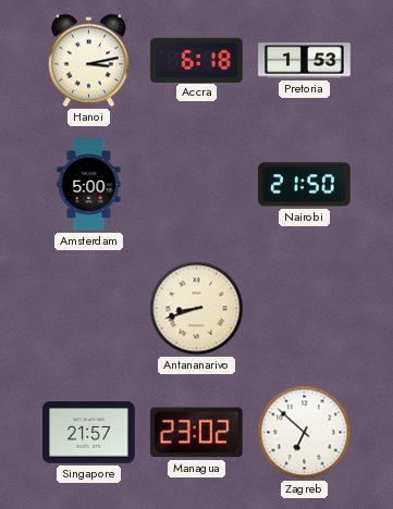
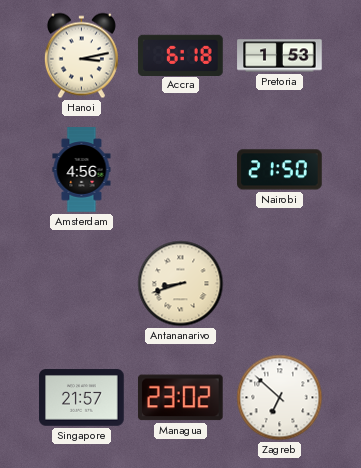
Amsterdam: 5:00 -> 4:56 (82, 170)
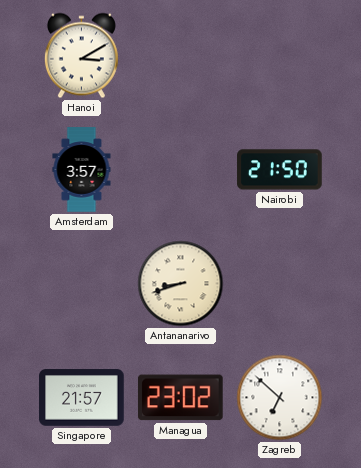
Hanoi: 3:13 -> 3:10 (81, 56)
Accra: 6:18 -> none (181, 55)
Pretoria: 1:53 -> none (280, 56)
Amsterdam: 4:56 -> 3:57 (82, 170)
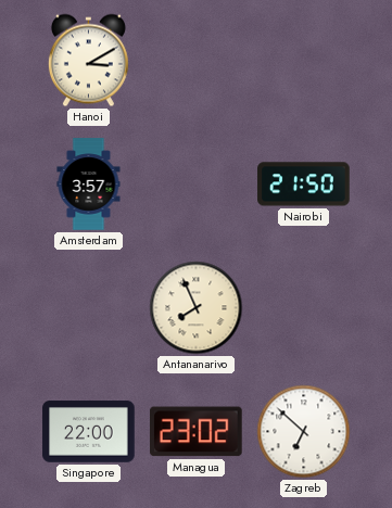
Antananarivo: 8:42 -> 7:56 (197, 308)
Singapore: 21:57 -> 22:00 (89, 432)
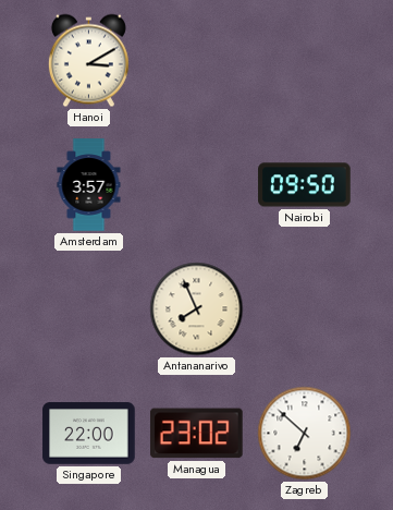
Nairobi: 21:50 -> 09:50 (305, 185)
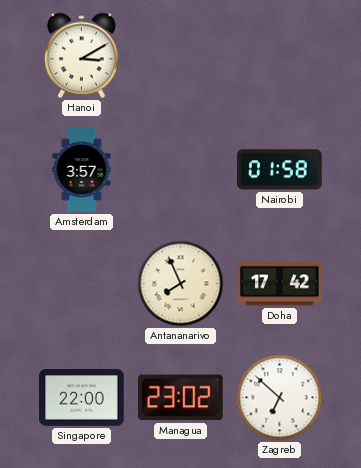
Nairobi: 09:50 -> 01:58 (280, 170)
Doha: none -> 17:42 (280, 284)
